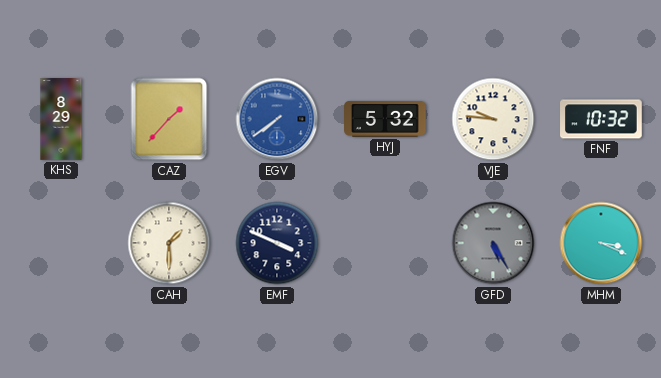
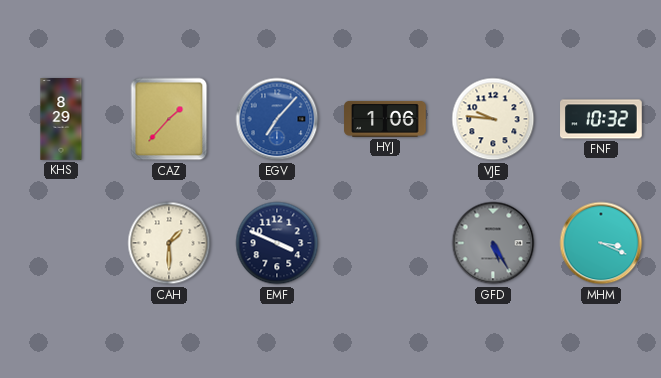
EGV: 7:39 -> 7:07 (277, 119)
HYJ: 5:32 -> 1:06 (385, 119)
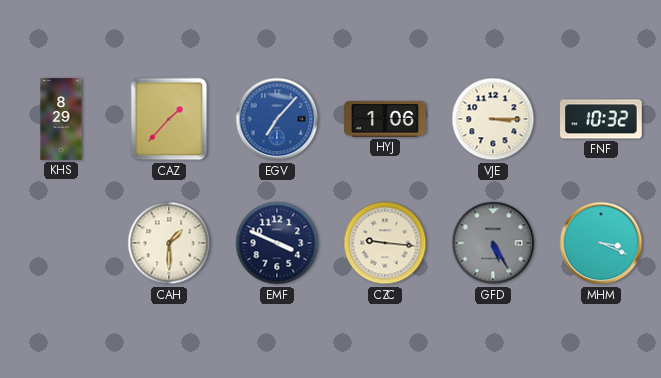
VJE: 9:46 -> 3:15 (493, 119)
CZC: none -> 9:16 (385, 243)
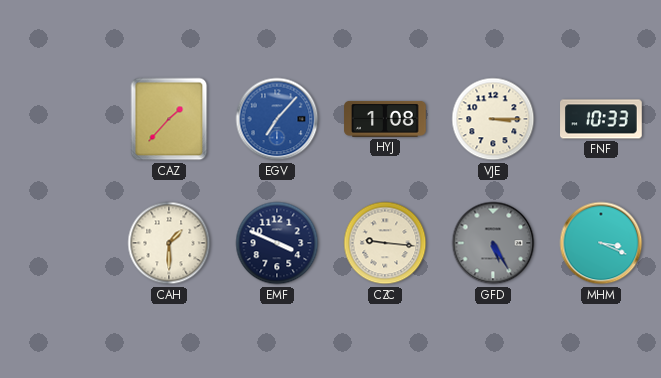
KHS: 8:29 -> none (61, 119)
HYJ: 1:06 -> 1:08 (385, 119)
FNF: 10:32 -> 10:33 (601, 119)
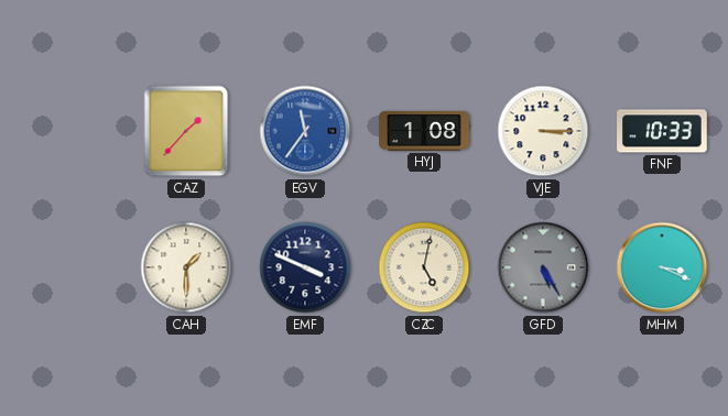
EGV: 7:07 -> 11:36 (305, 131)
CZC: 9:16 -> 5:02 (424, 267)
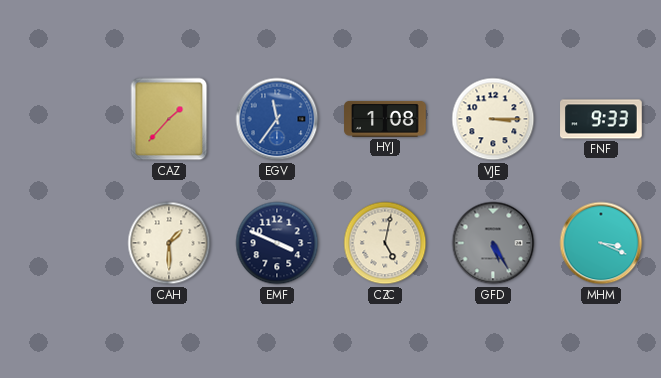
FNF: 10:33 -> 9:33 (601, 119)
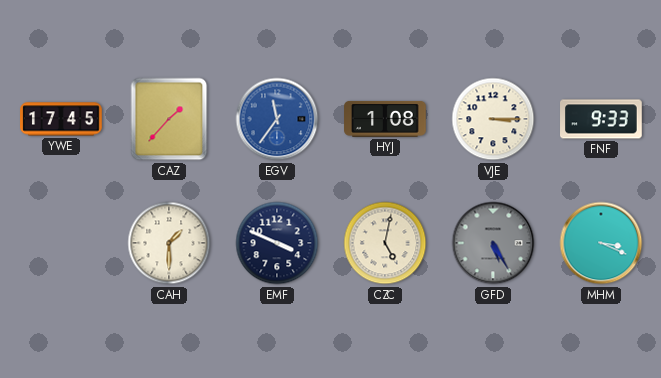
YWE: none -> 17:45 (61, 119)
